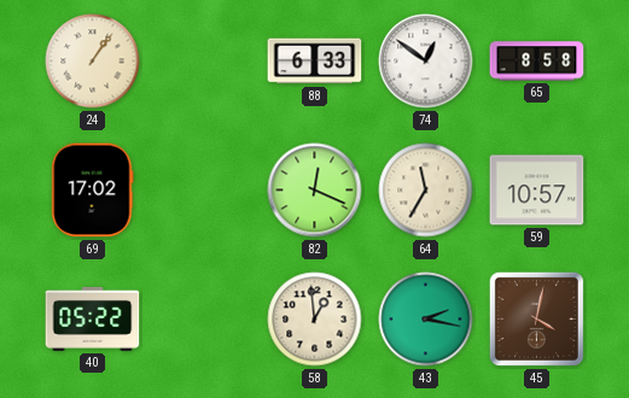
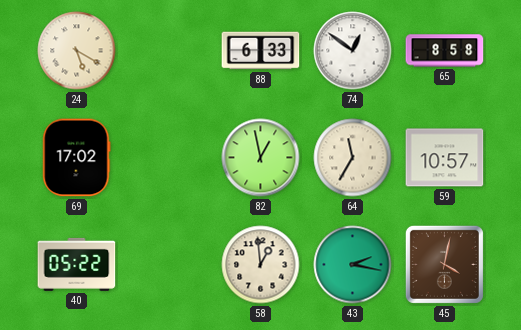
24: 1:06 -> 5:20 (77, 51)
82: 12:19 -> 12:58 (261, 158)
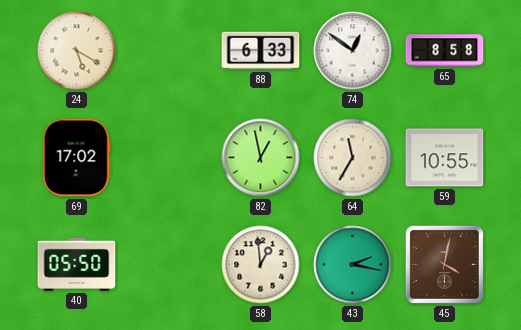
59: 10:57 -> 10:55 (445, 158)
40: 05:22 -> 05:50 (77, 264)
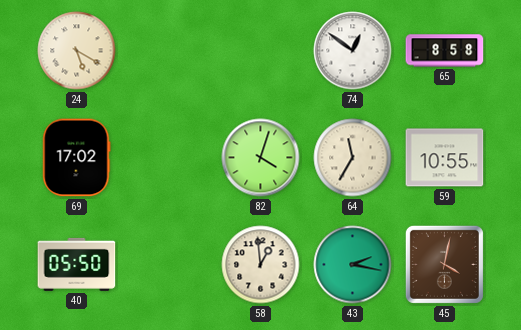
88: 6:33 -> none (261, 51)
82: 12:58 -> 4:03 (261, 158)
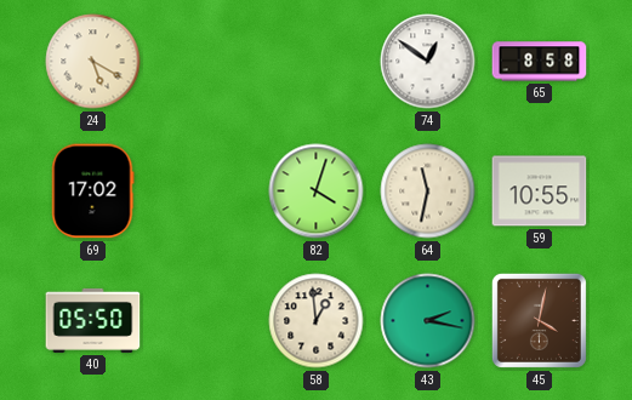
64: 11:35 -> 11:32 (428, 192)
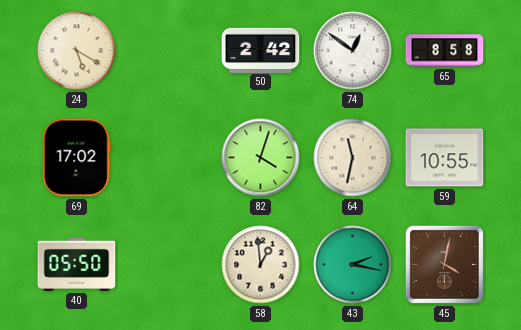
50: none -> 2:42 (261, 50)
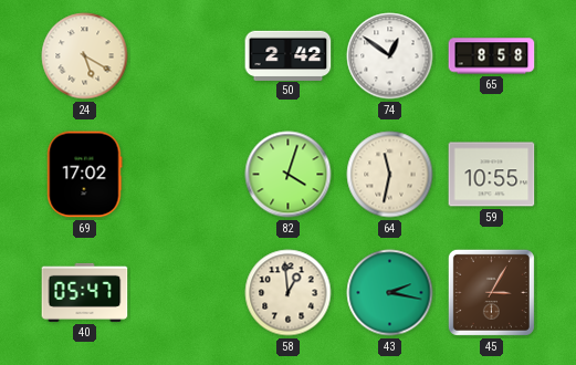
40: 05:50 -> 05:47 (85, 292)
45: 4:02 -> 3:05 (491, 292)
